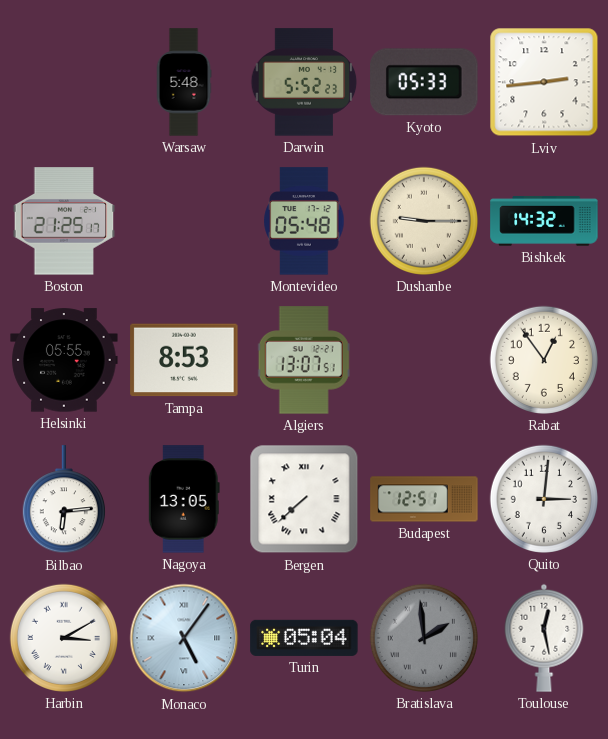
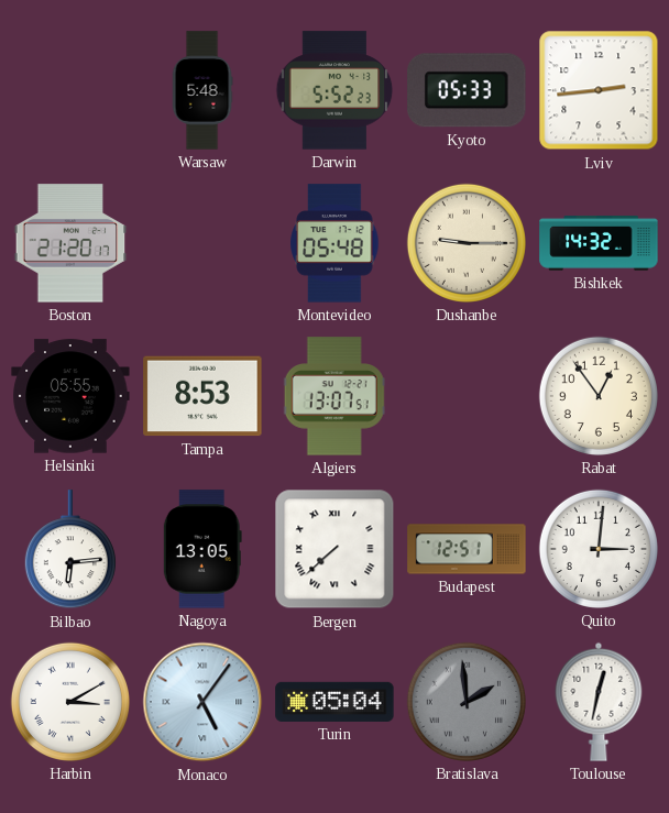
Boston: 21:25 -> 21:20 (70, 243)
Toulouse: 12:28 -> 12:32 (599, 702)
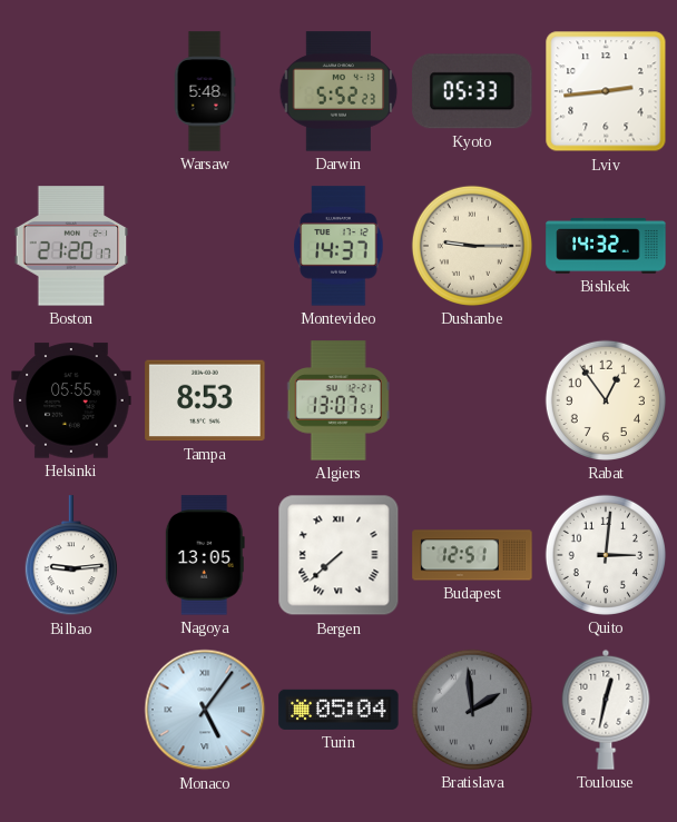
Montevideo: 05:48 -> 14:37 (338, 246)
Bilbao: 6:14 -> 9:14 (71, 556)
Harbin: 3:10 -> none (70, 702)
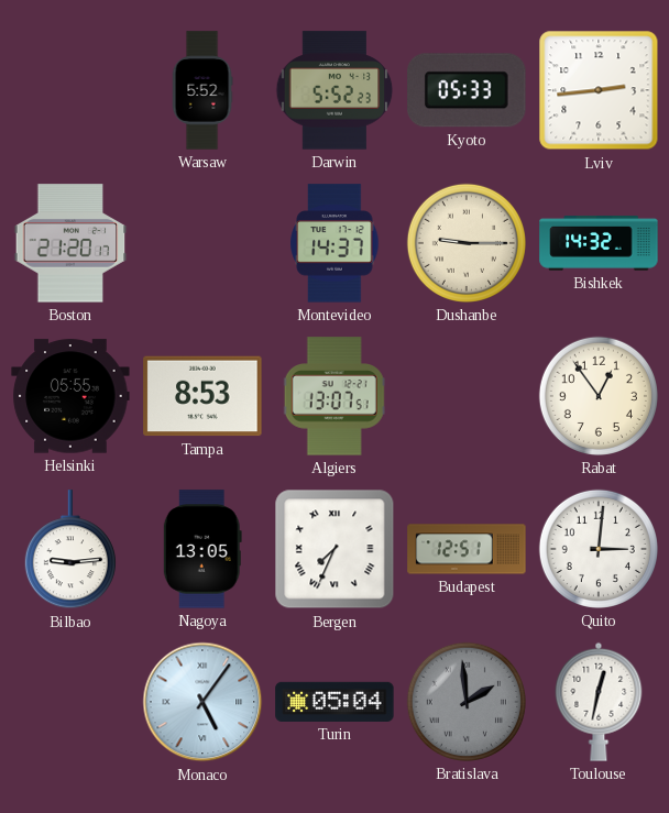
Warsaw: 5:48 -> 5:52 (202, 90)
Bergen: 7:38 -> 7:34 (334, 549)
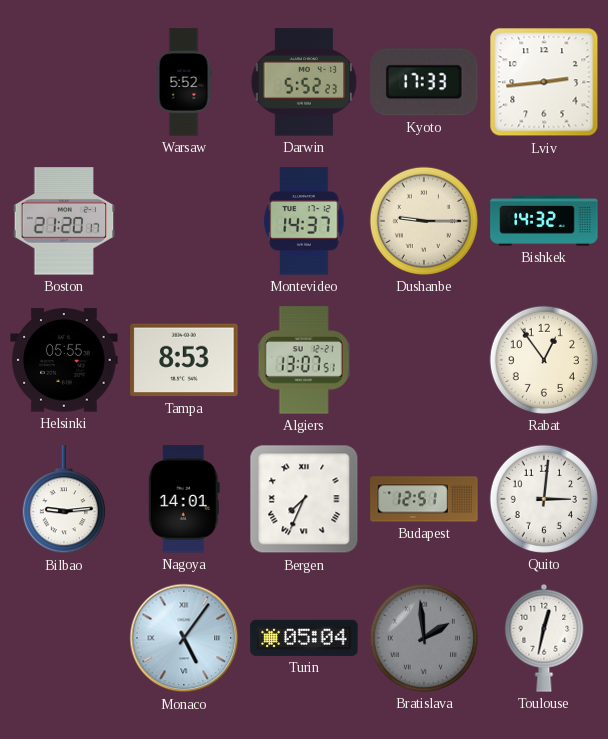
Kyoto: 05:33 -> 17:33 (424, 82)
Nagoya: 13:05 -> 14:01 (184, 499)
